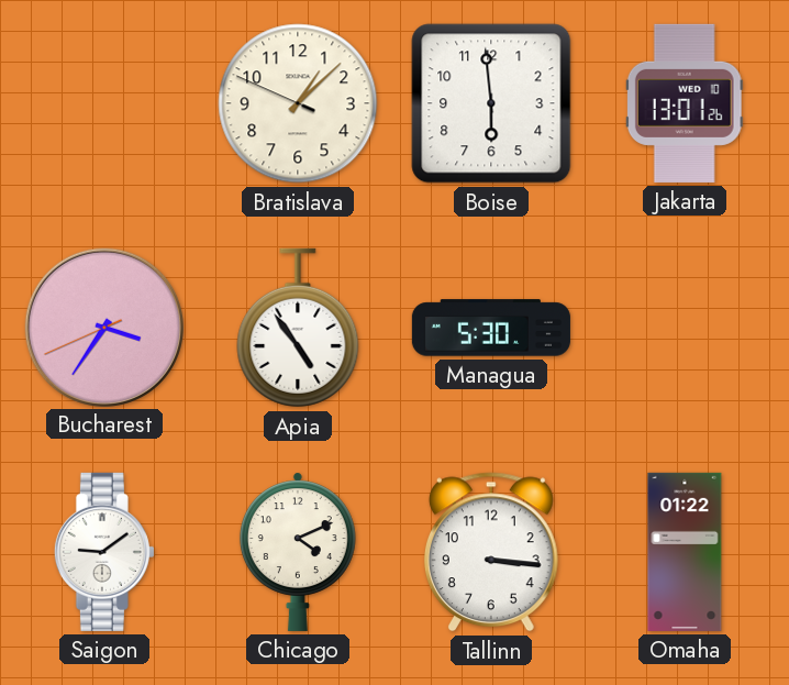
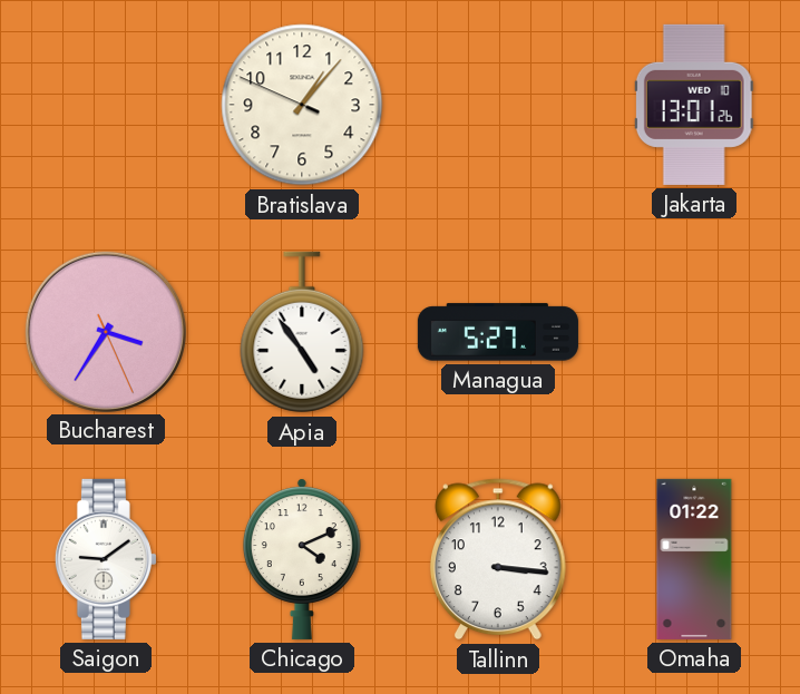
Bratislava: 1:07 -> 1:06 (302, 105)
Boise: 5:59 -> none (491, 103)
Bucharest: 3:35:41 -> 3:35:26 (105, 331)
Managua: 5:30 -> 5:27 (498, 332)
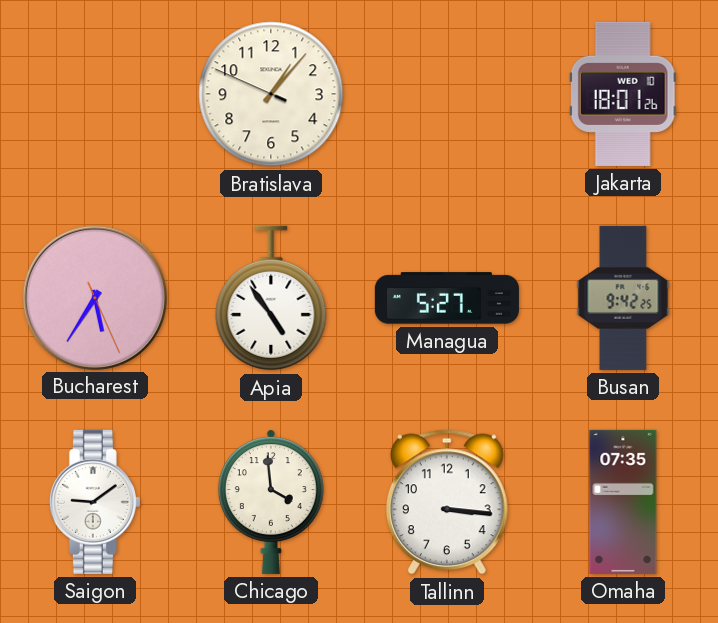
Jakarta: 13:01 -> 18:01 (623, 94)
Bucharest: 3:35 -> 5:35 (94, 297)
Busan: none -> 9:42 (623, 298)
Chicago: 4:11 -> 3:59 (271, 502)
Omaha: 01:22 -> 07:35 (623, 502)
